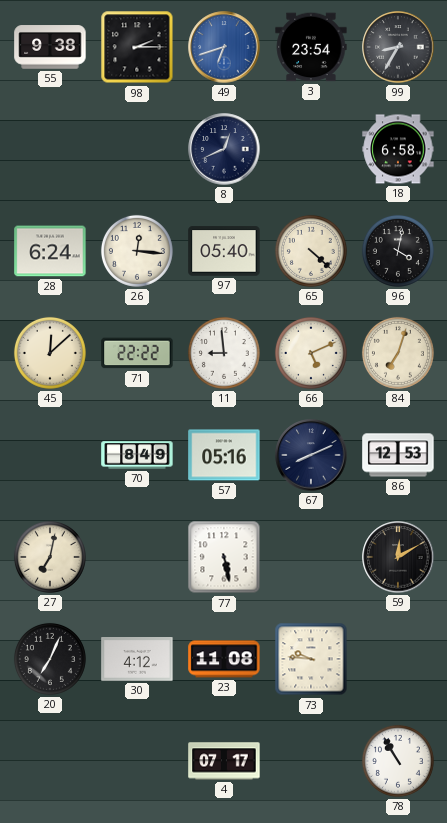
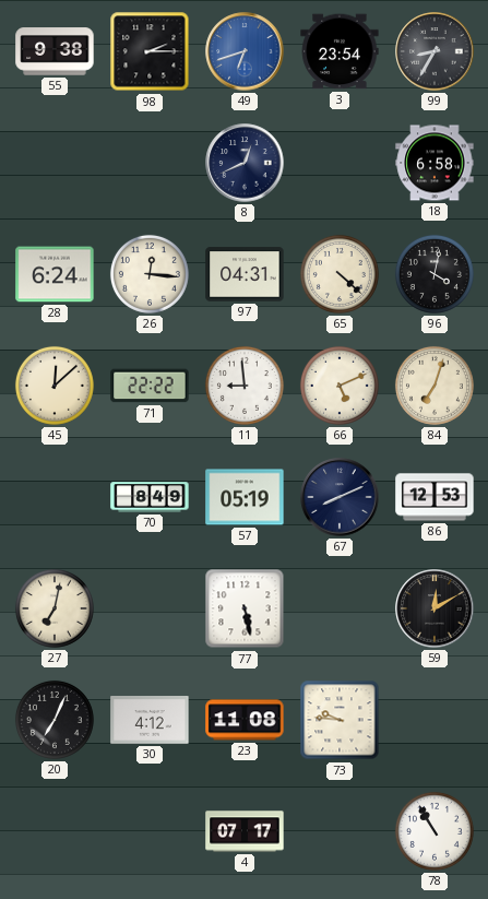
97: 05:40 -> 04:31 (245, 274)
57: 05:16 -> 05:19 (245, 497)
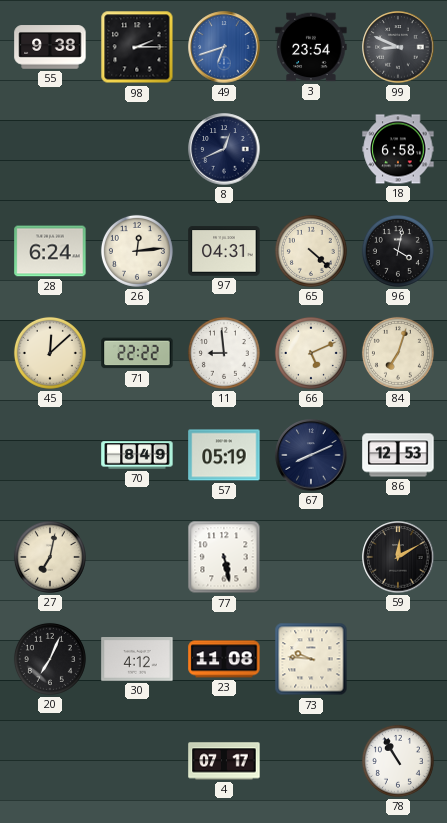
99: 8:35 -> 8:49 (398, 47)
26: 12:16 -> 12:14 (137, 251)
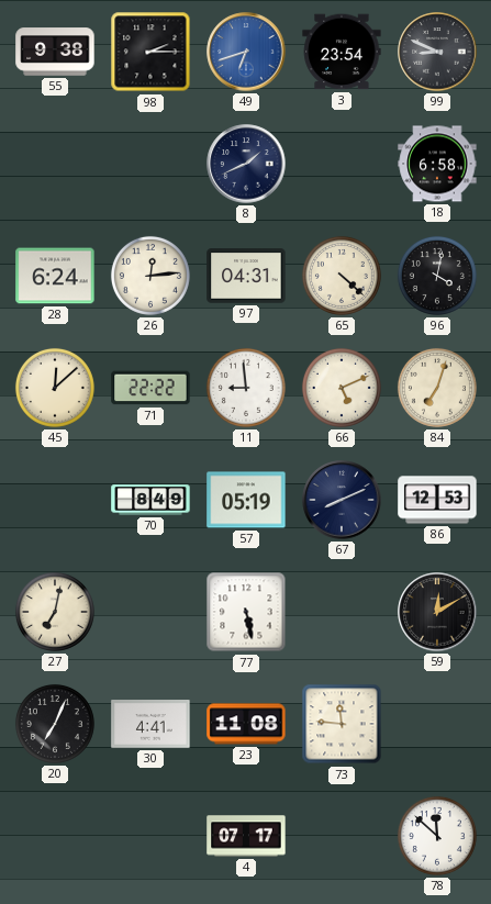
8: 12:41 -> 1:41 (246, 164)
30: 4:12 -> 4:41 (150, 725)
73: 9:46 -> 11:46 (342, 724)
78: 10:55 -> 11:52 (437, 836)
